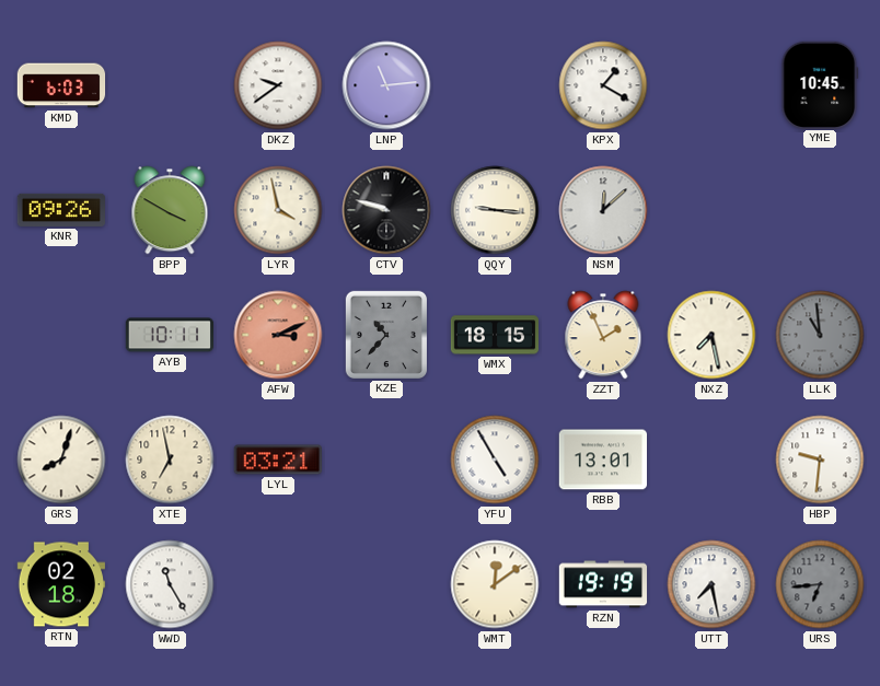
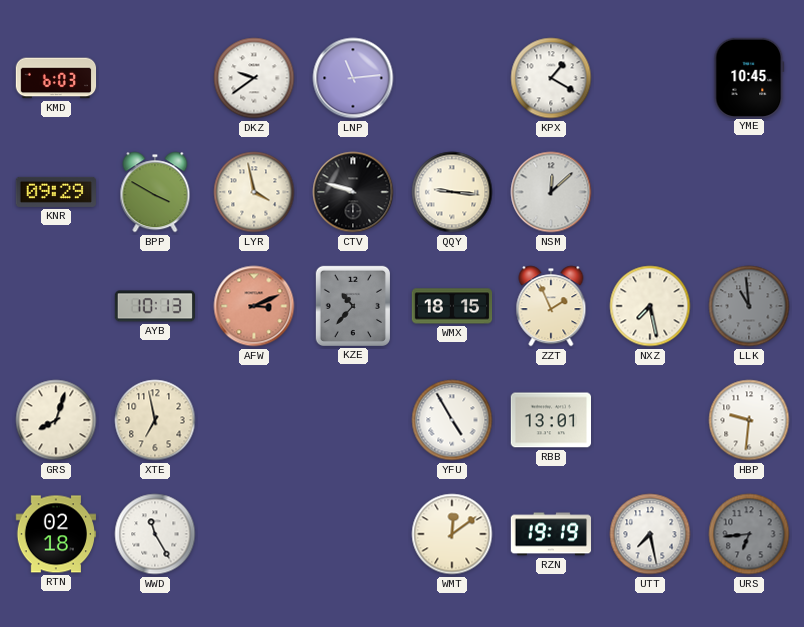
KNR: 09:26 -> 09:29 (56, 192)
AYB: 10:11 -> 10:13 (155, 306)
LYL: 03:21 -> none (277, 460)
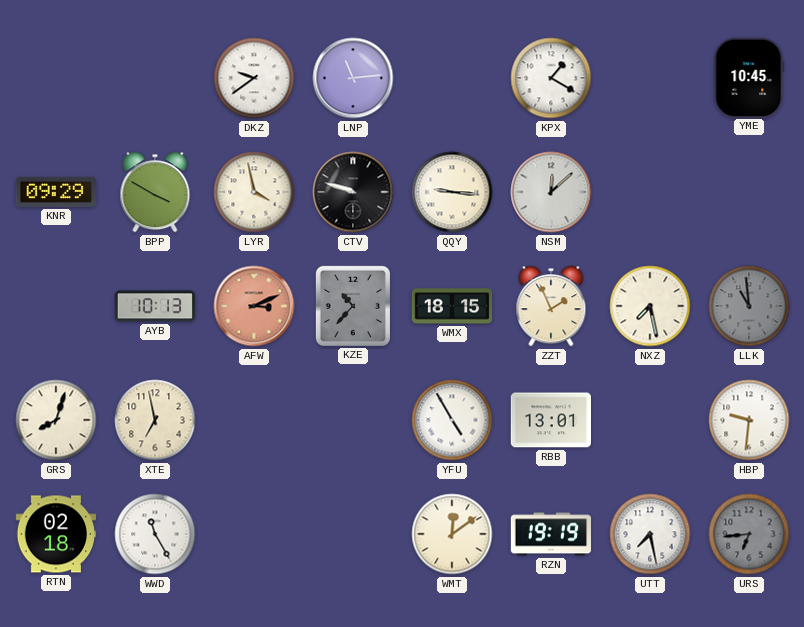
KMD: 6:03 -> none (56, 78)
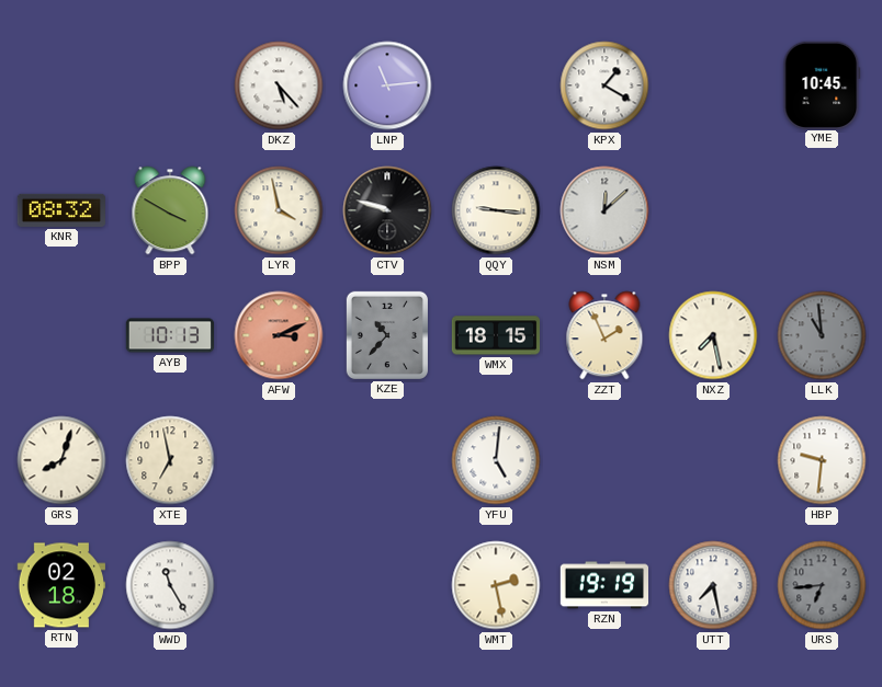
DKZ: 9:39 -> 5:23 (279, 85)
KNR: 09:29 -> 08:32 (61, 210)
YFU: 4:55 -> 5:01 (496, 460)
RBB: 13:01 -> none (550, 420)
WMT: 12:09 -> 2:28 (496, 585)
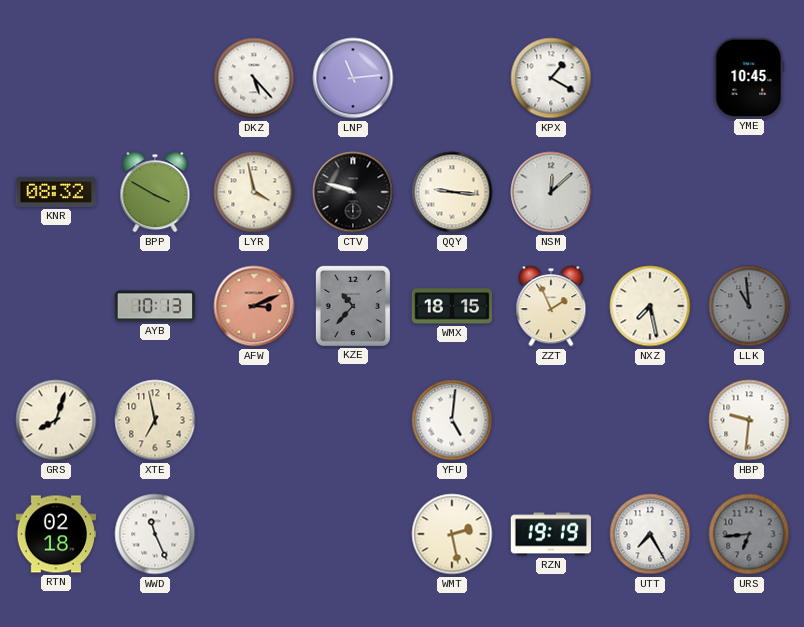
WWD: 11:25 -> 11:26 (155, 534)
UTT: 7:28 -> 7:25 (650, 534)
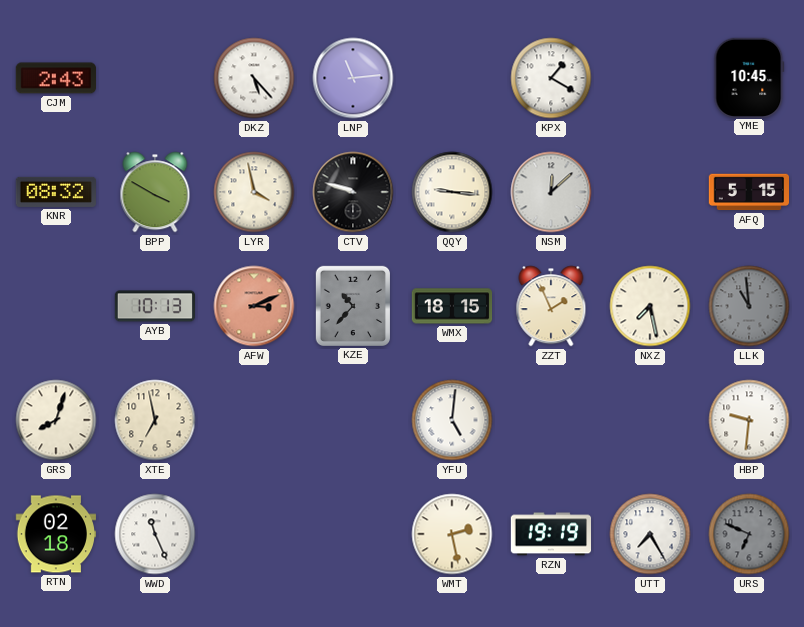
CJM: none -> 2:43 (55, 78)
AFQ: none -> 5:15 (748, 192)
URS: 6:44 -> 6:49 (749, 534)
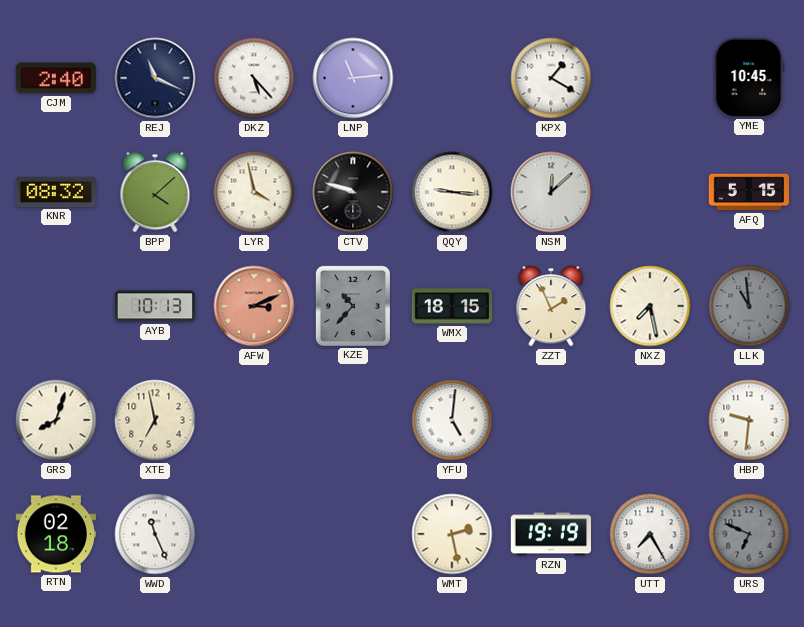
CJM: 2:43 -> 2:40 (55, 78)
REJ: none -> 11:19 (155, 78)
BPP: 3:50 -> 4:08 (155, 192)
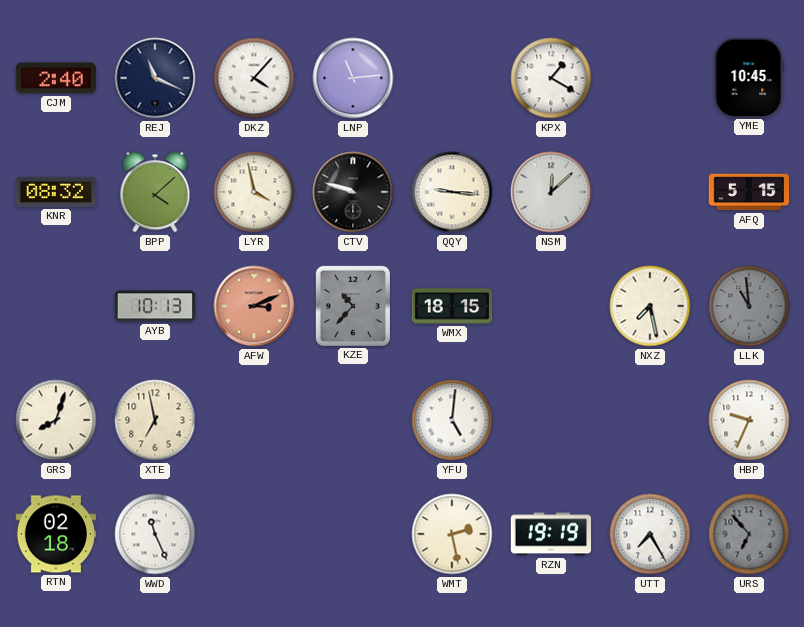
DKZ: 5:23 -> 4:07 (254, 78)
ZZT: 1:56 -> none (551, 306)
HBP: 9:31 -> 9:34 (749, 420)
URS: 6:49 -> 6:53 (749, 534)
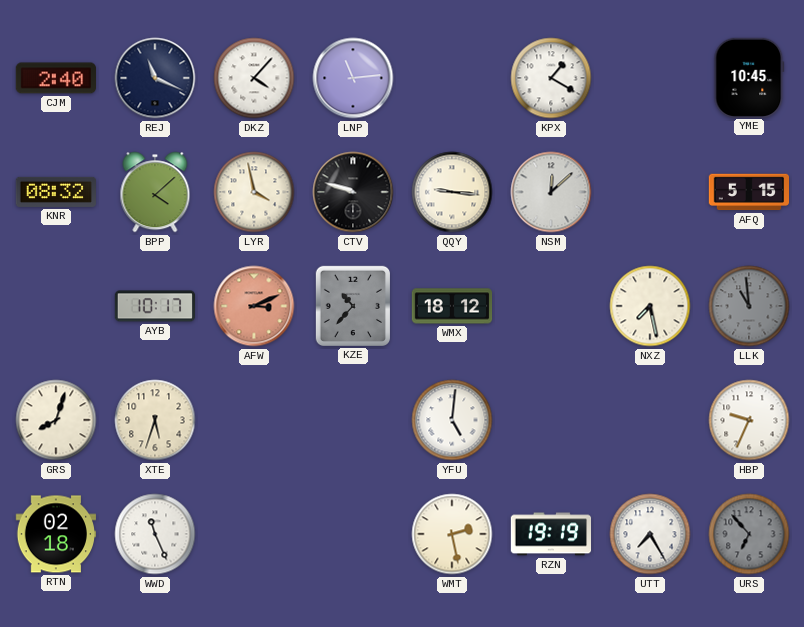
AYB: 10:13 -> 10:17 (155, 306)
WMX: 18:15 -> 18:12 (452, 306)
XTE: 6:58 -> 5:33 (155, 420)
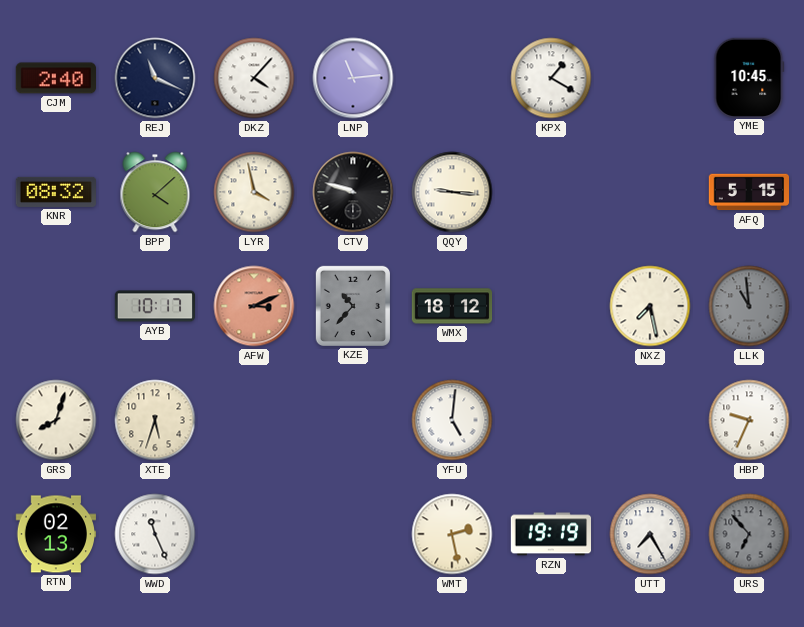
NSM: 12:08 -> none (551, 192)
RTN: 02:18 -> 02:13 (55, 534)
